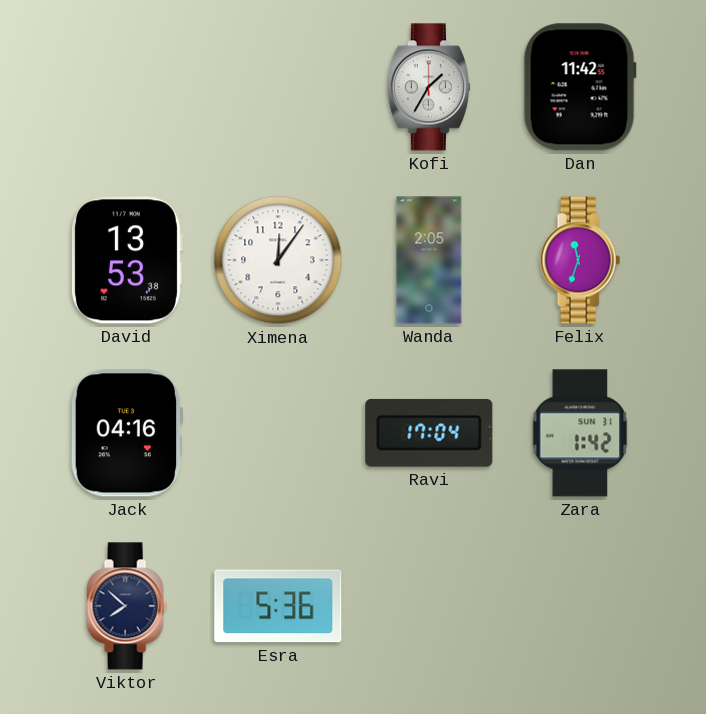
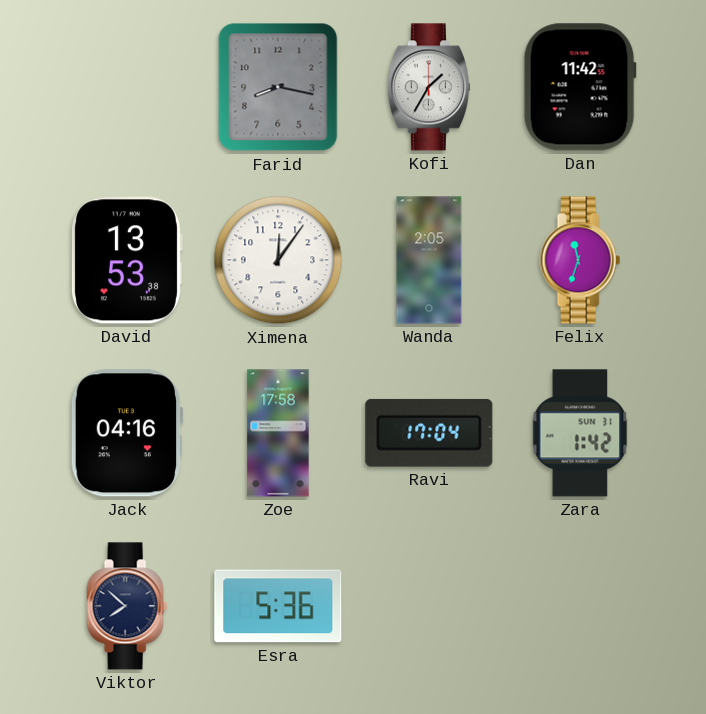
Farid: none -> 8:17 (278, 87)
Zoe: none -> 17:58 (278, 433)
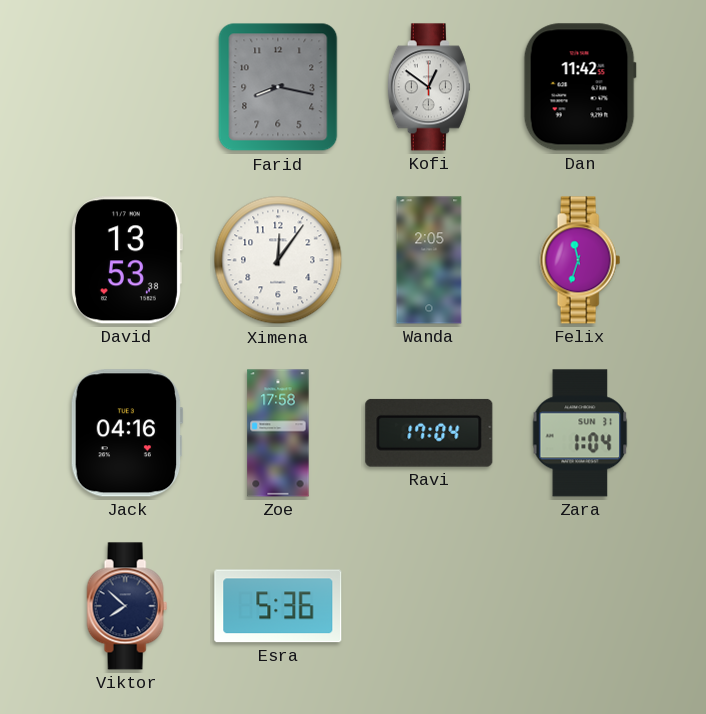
Kofi: 1:35 -> 12:51 (429, 87)
Zara: 1:42 -> 1:04 (580, 433)
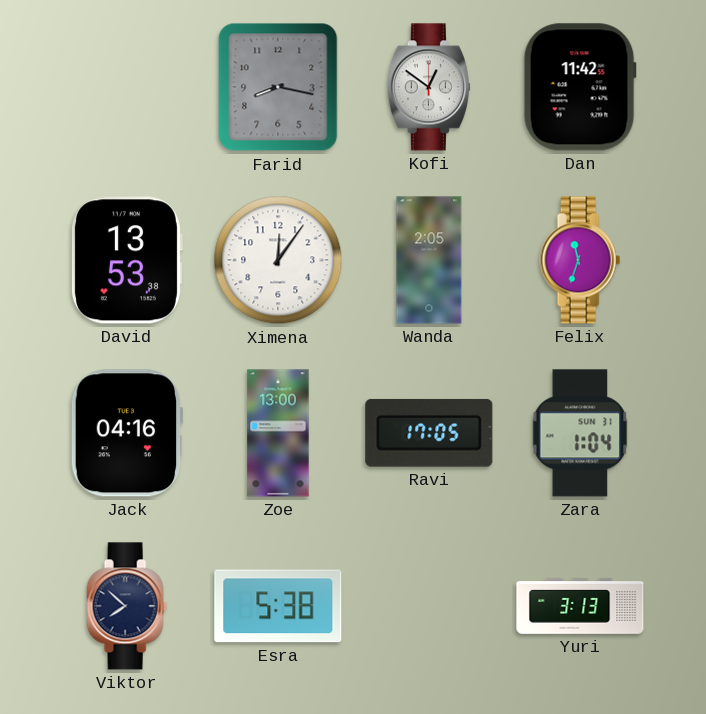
Zoe: 17:58 -> 13:00 (278, 433)
Ravi: 17:04 -> 17:05 (429, 433)
Esra: 5:36 -> 5:38 (278, 606)
Yuri: none -> 3:13 (580, 606)
